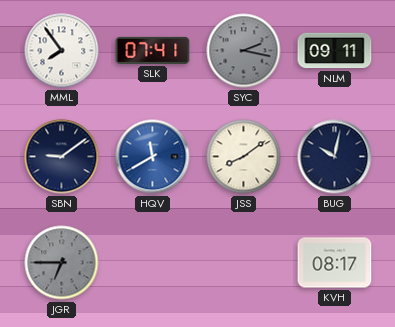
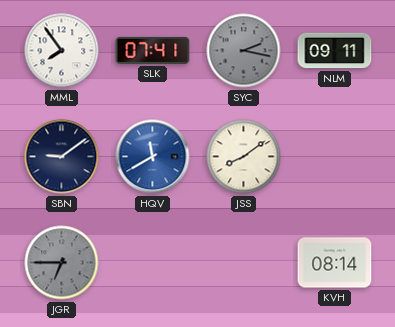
BUG: 10:02 -> none (335, 157)
KVH: 08:17 -> 08:14 (335, 263)
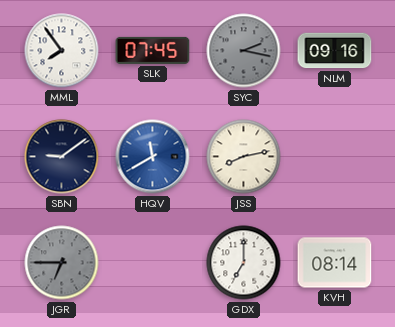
SLK: 07:41 -> 07:45 (153, 50)
NLM: 09:11 -> 09:16 (335, 51)
JSS: 8:09 -> 8:13 (244, 157)
GDX: none -> 7:00 (244, 263)
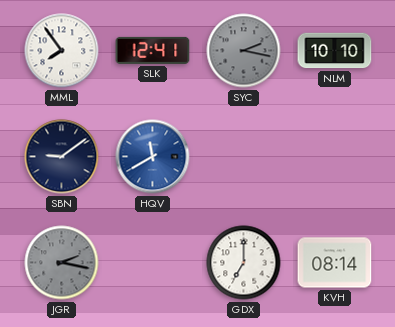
SLK: 07:45 -> 12:41 (153, 50)
NLM: 09:16 -> 10:10 (335, 51)
JSS: 8:13 -> none (244, 157)
JGR: 6:45 -> 2:17 (62, 263)
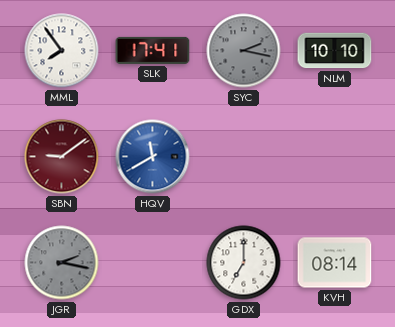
SLK: 12:41 -> 17:41 (153, 50)
SBN dial: navy -> burgundy (62, 157)
